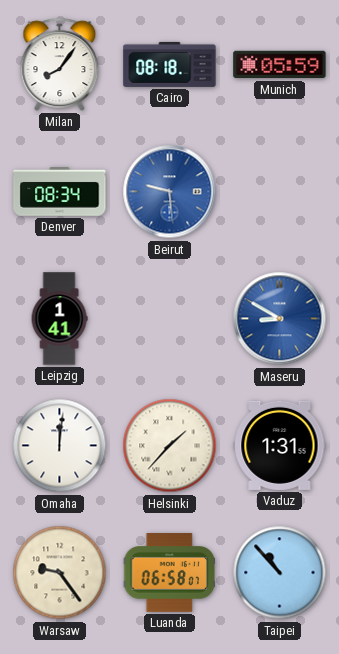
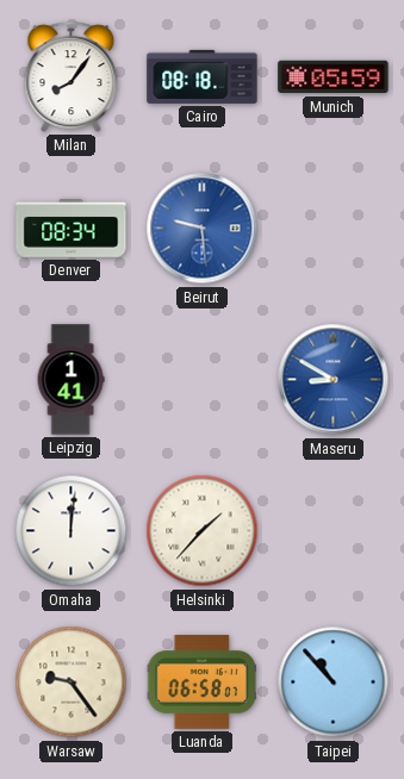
Vaduz: 1:31 -> none (280, 445)
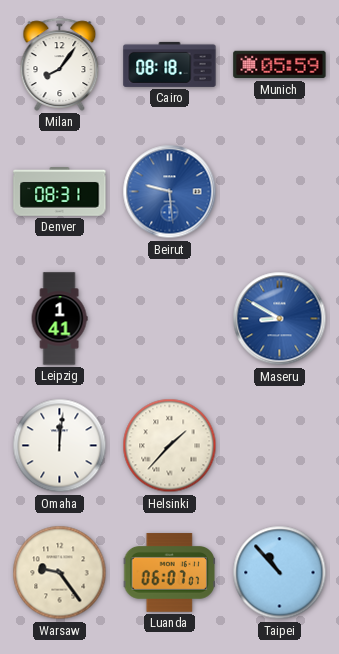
Denver: 08:34 -> 08:31 (60, 192)
Luanda: 06:58 -> 06:07 (170, 573)
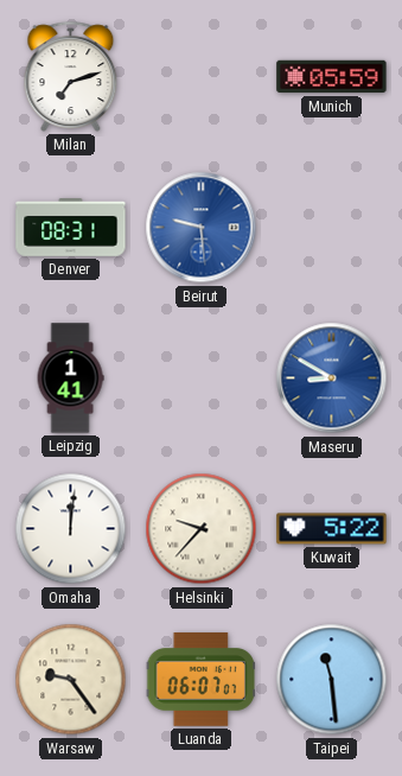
Milan: 8:06 -> 7:12 (71, 76)
Cairo: 08:18 -> none (170, 64)
Helsinki: 1:37 -> 9:37 (202, 529)
Kuwait: none -> 5:22 (332, 529)
Taipei: 10:53 -> 11:29 (332, 680)
